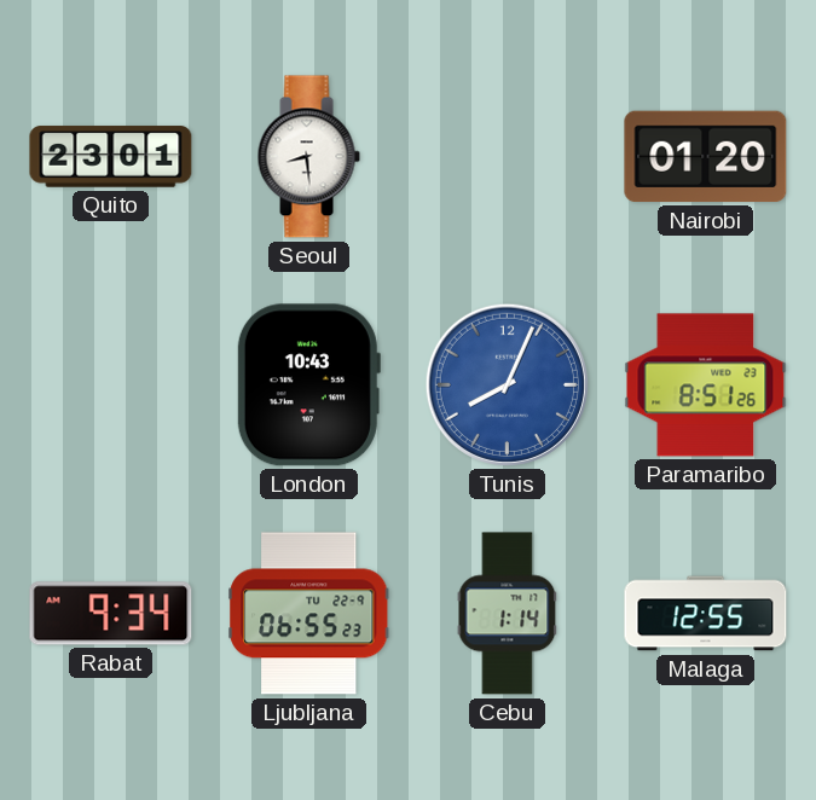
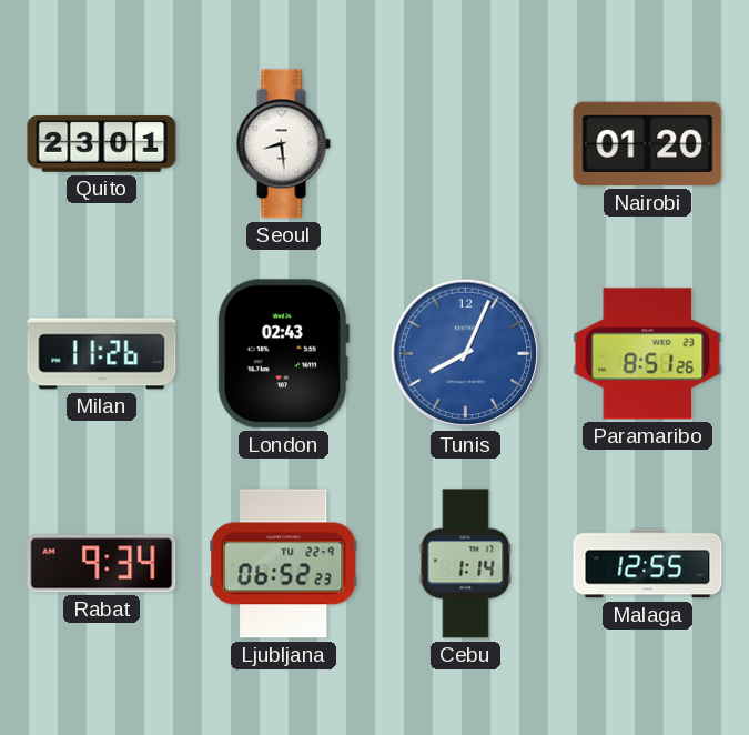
Milan: none -> 11:26 (102, 354)
London: 10:43 -> 02:43 (283, 354)
Ljubljana: 06:55 -> 06:52 (284, 564)
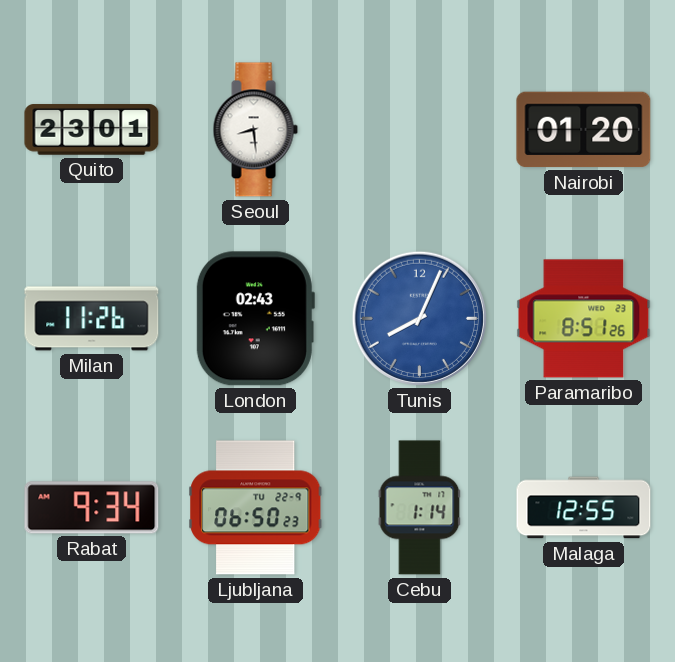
Ljubljana: 06:52 -> 06:50 (256, 508)
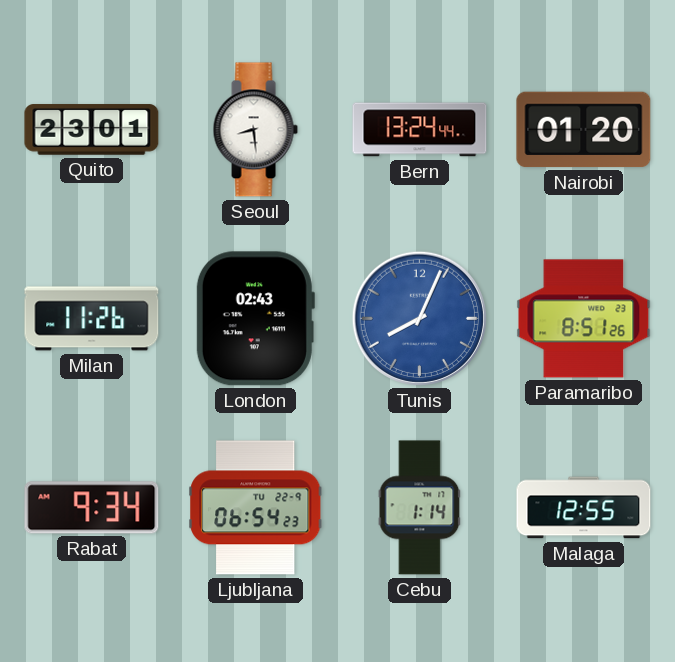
Bern: none -> 13:24 (420, 130)
Ljubljana: 06:50 -> 06:54 (256, 508)
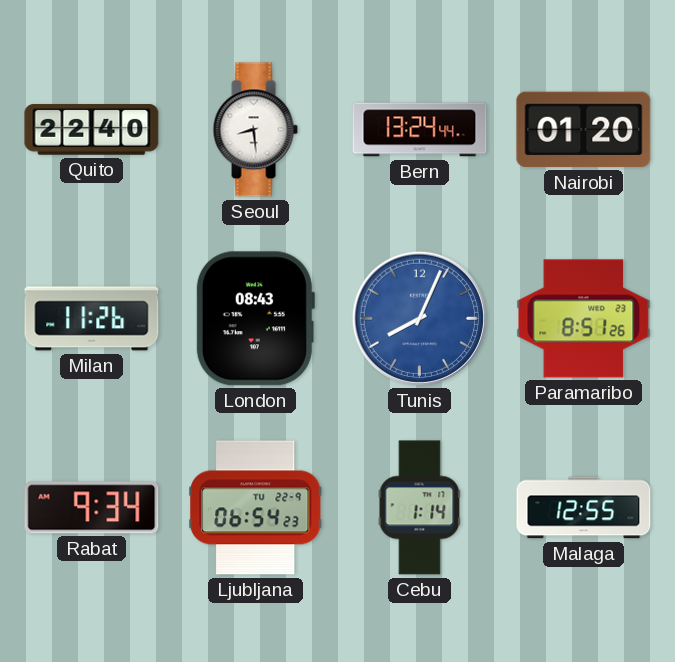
Quito: 23:01 -> 22:40 (92, 130)
London: 02:43 -> 08:43 (255, 319)
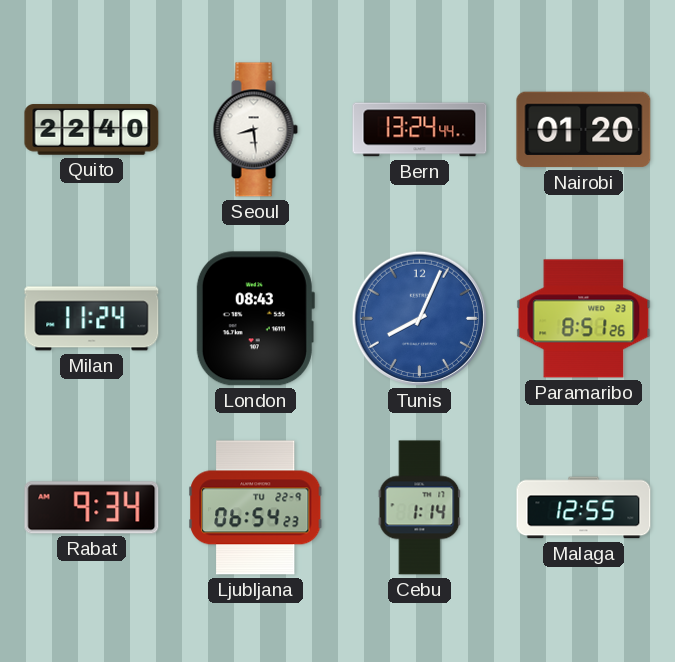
Milan: 11:26 -> 11:24 (92, 319)
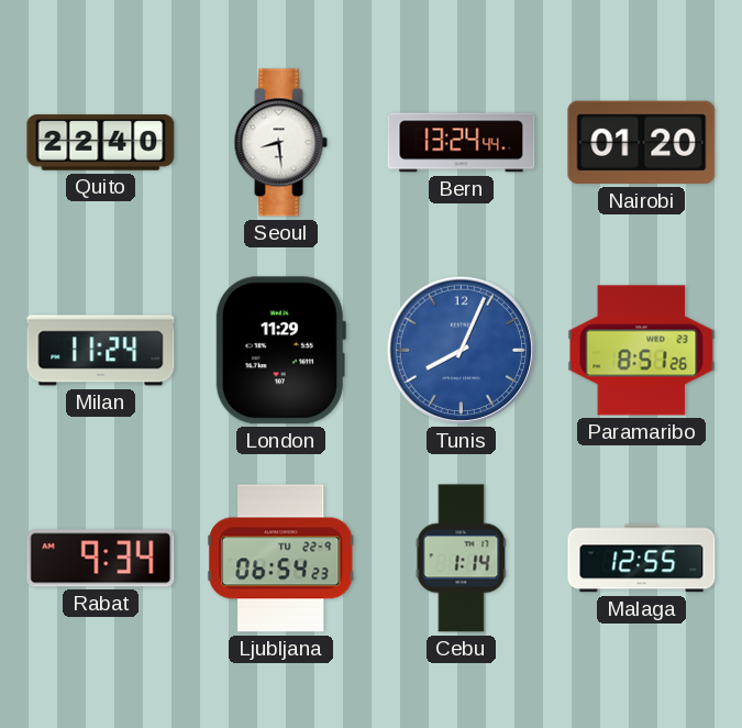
London: 08:43 -> 11:29 (280, 351)
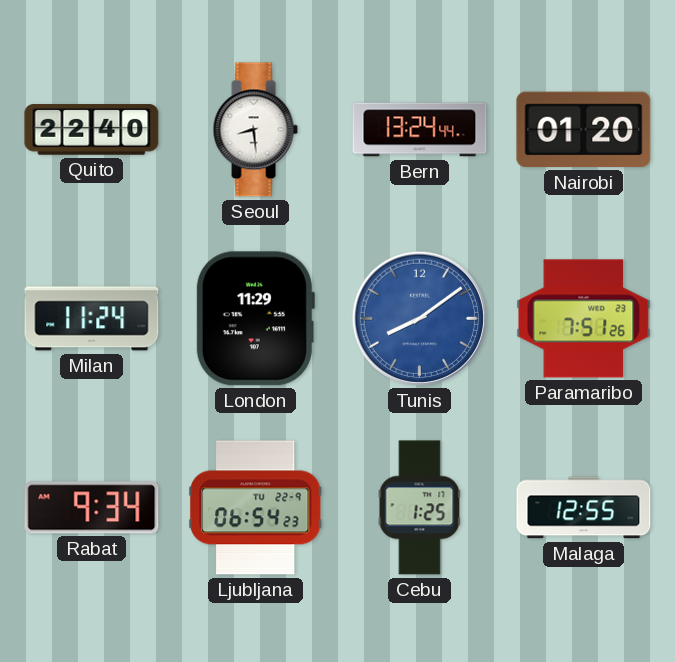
Tunis: 8:04 -> 8:09 (419, 318)
Paramaribo: 8:51 -> 7:51 (584, 319)
Cebu: 1:14 -> 1:25 (420, 508)
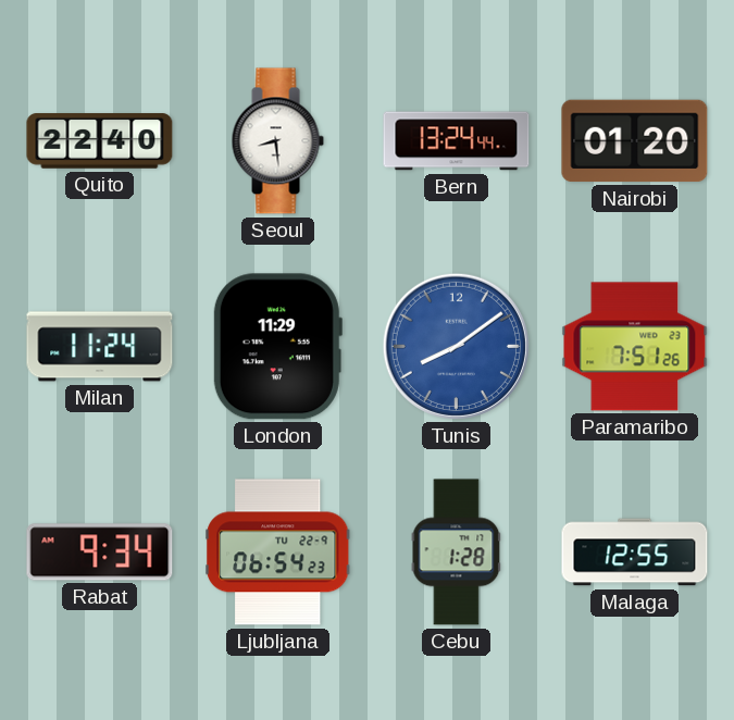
Cebu: 1:25 -> 1:28 (457, 553)
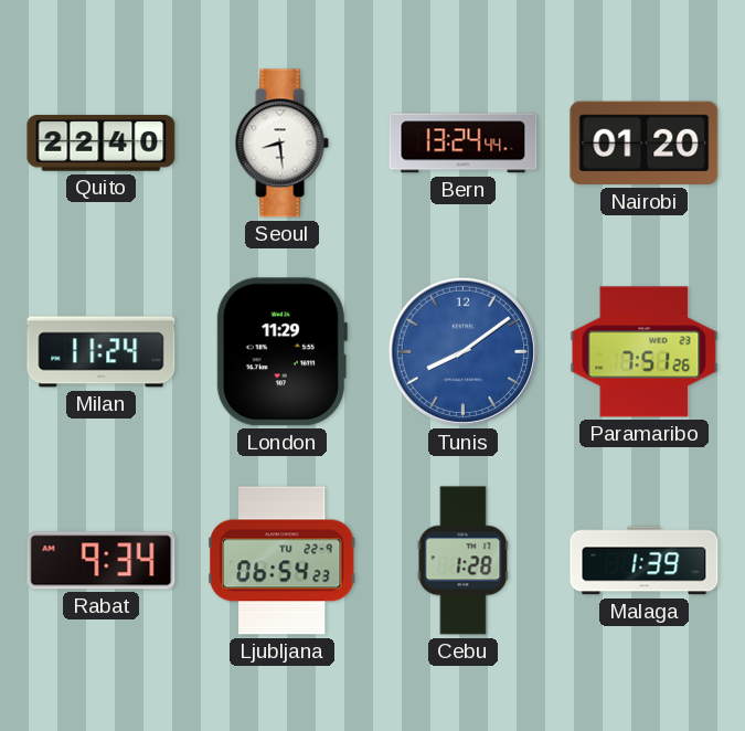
Malaga: 12:55 -> 1:39 (645, 561)
